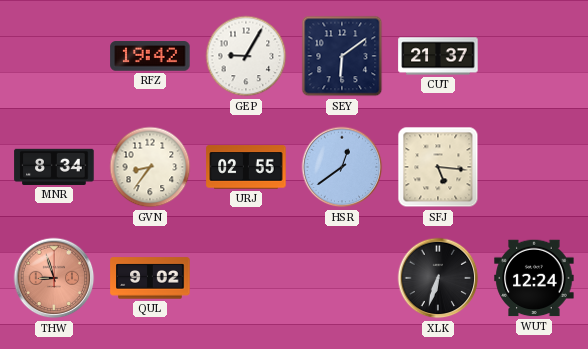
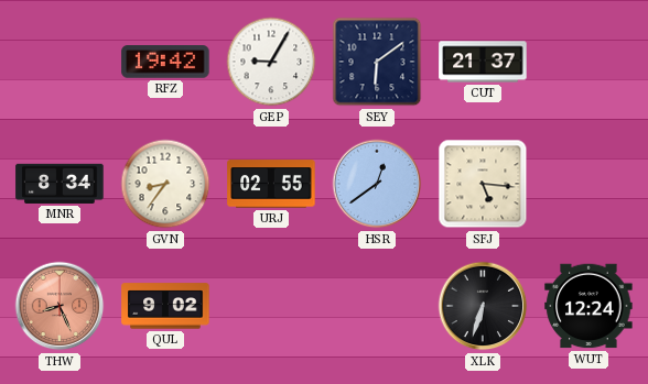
THW: 8:57 -> 8:26 (60, 306)
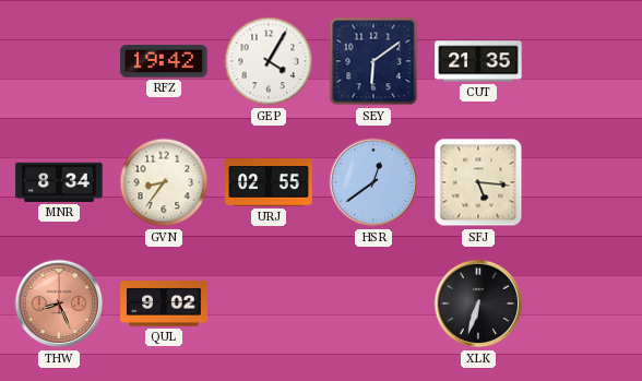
GEP: 9:05 -> 4:05 (269, 61)
CUT: 21:37 -> 21:35 (478, 61)
WUT: 12:24 -> none (588, 306)
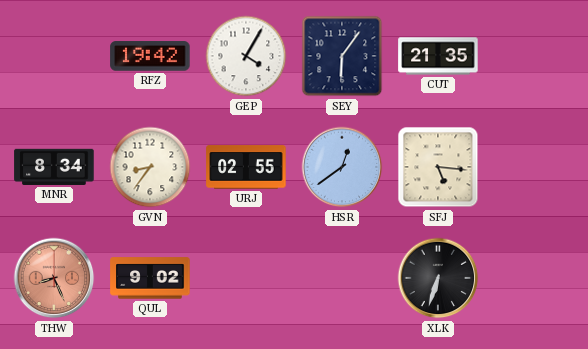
SEY: 6:09 -> 6:06 (342, 56)
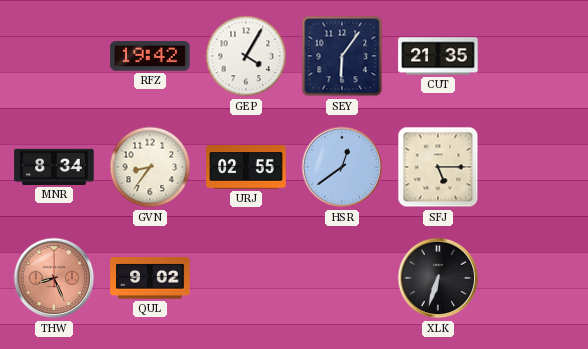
SFJ: 5:16 -> 5:15 (438, 167)
